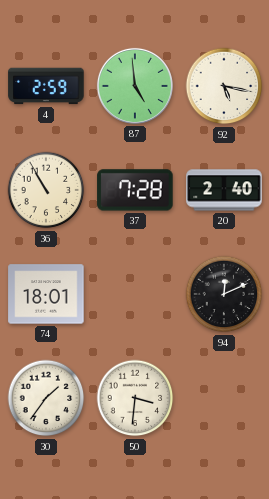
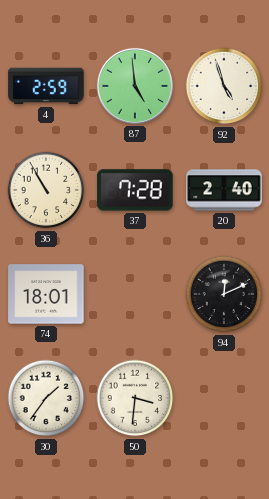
92: 5:17 -> 4:57 (224, 86)
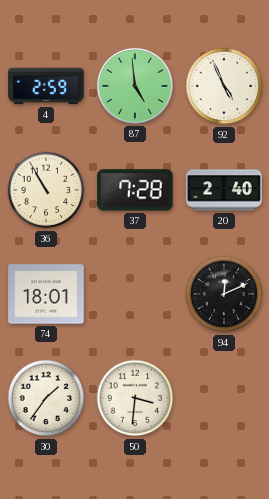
92: 4:57 -> 4:56 (224, 86)
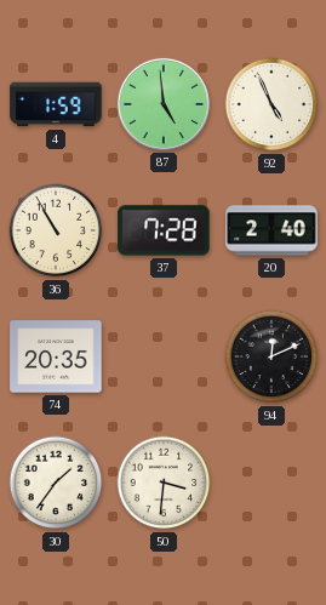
4: 2:59 -> 1:59 (56, 104)
74: 18:01 -> 20:35 (56, 356)
